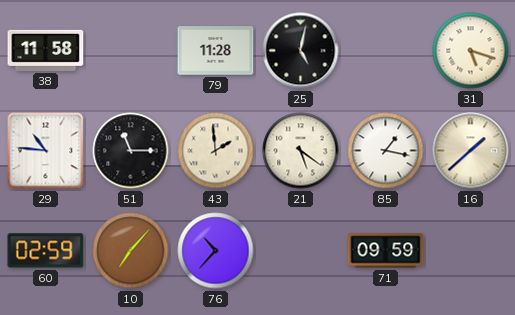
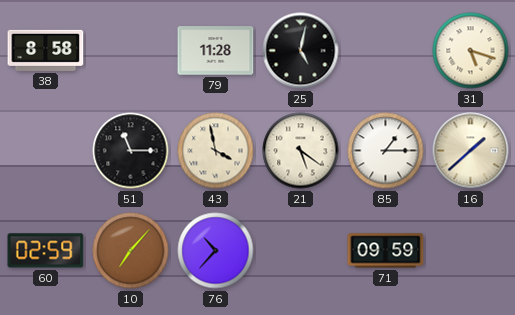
38: 11:58 -> 8:58 (46, 50)
29: 10:46 -> none (46, 151)
43: 1:59 -> 3:58 (216, 151)
85: 1:17 -> 1:15 (386, 151)
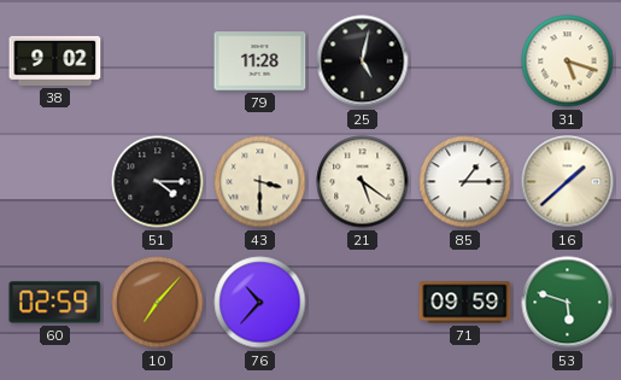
38: 8:58 -> 9:02 (55, 60)
51: 11:15 -> 4:15 (158, 182)
43: 3:58 -> 3:30 (260, 182)
53: none -> 5:48 (568, 303)
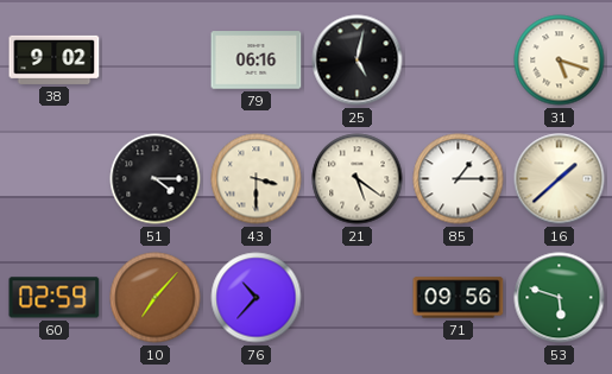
79: 11:28 -> 06:16 (257, 61)
71: 09:59 -> 09:56 (459, 298)
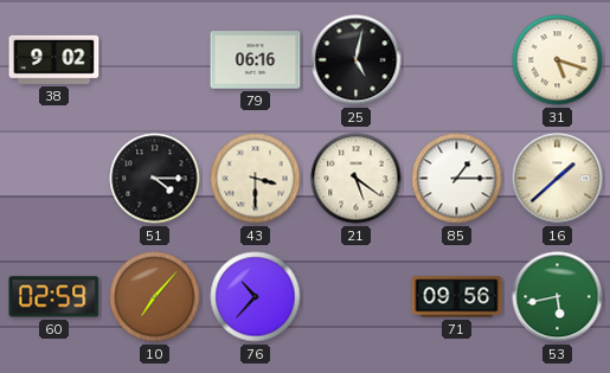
53: 5:48 -> 5:43 (558, 297)
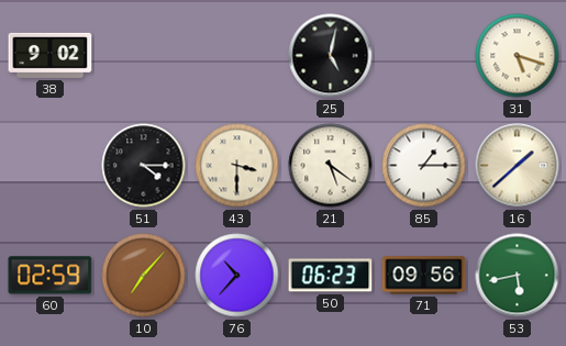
79: 06:16 -> none (256, 60)
50: none -> 06:23 (331, 276)
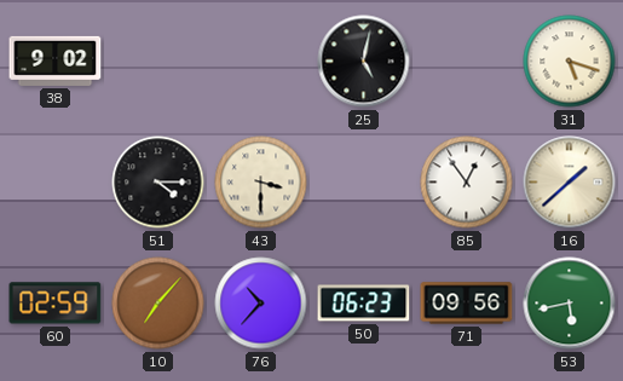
21: 5:21 -> none (331, 166)
85: 1:15 -> 12:54 (467, 183)
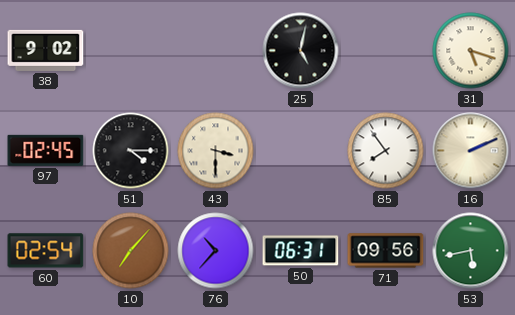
97: none -> 02:45 (46, 150)
85: 12:54 -> 7:54 (386, 151)
16: 1:38 -> 2:11 (471, 151)
60: 02:59 -> 02:54 (46, 251)
50: 06:23 -> 06:31 (301, 251)
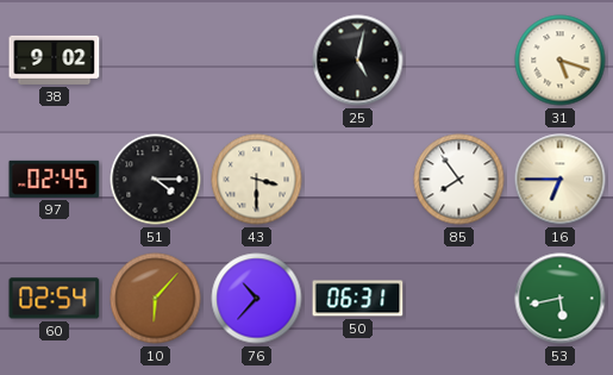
16: 2:11 -> 6:45 (561, 180)
10: 7:07 -> 6:07 (156, 299)
71: 09:56 -> none (386, 251)
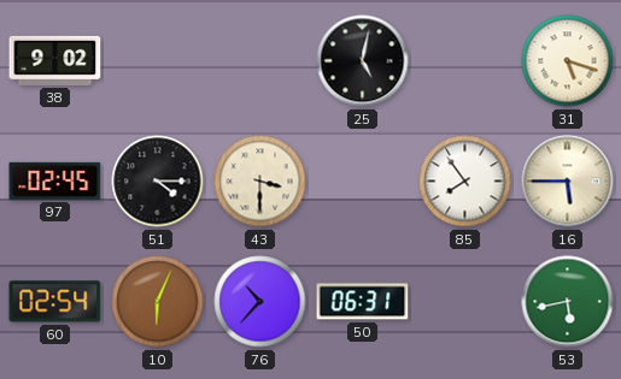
16: 6:45 -> 5:45 (568, 182)
10: 6:07 -> 6:04 (158, 302)
